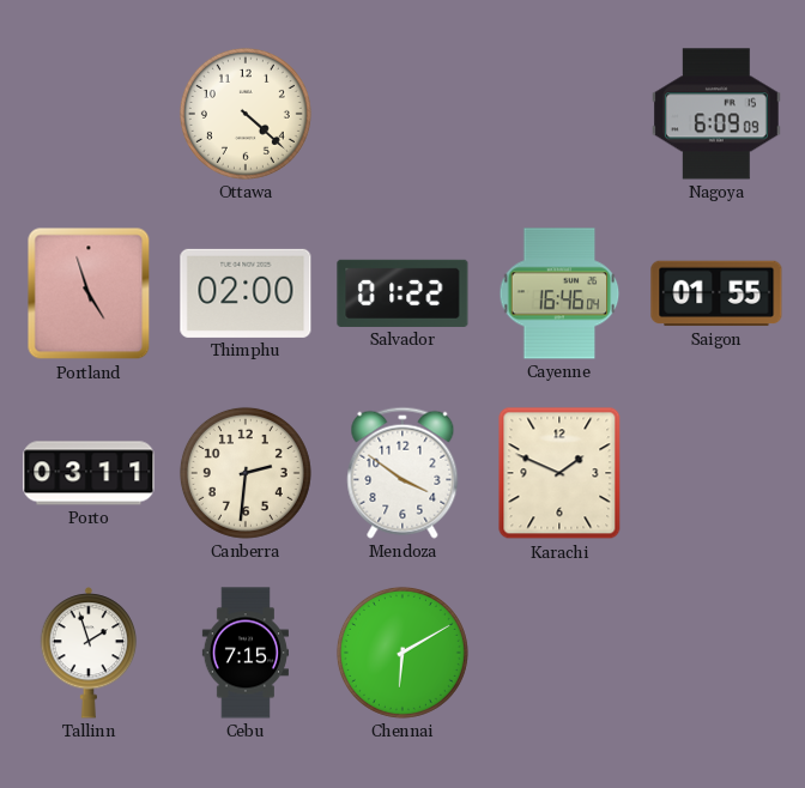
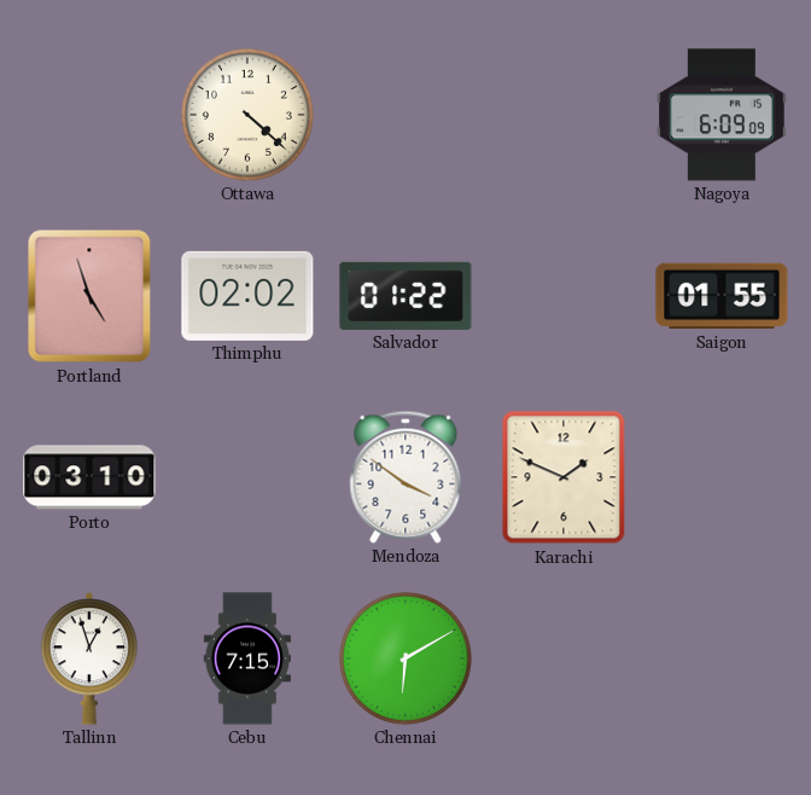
Thimphu: 02:00 -> 02:02 (247, 296)
Cayenne: 16:46 -> none (559, 293)
Porto: 03:11 -> 03:10 (89, 477)
Canberra: 2:31 -> none (246, 473)
Tallinn: 1:57 -> 12:57 (89, 658)
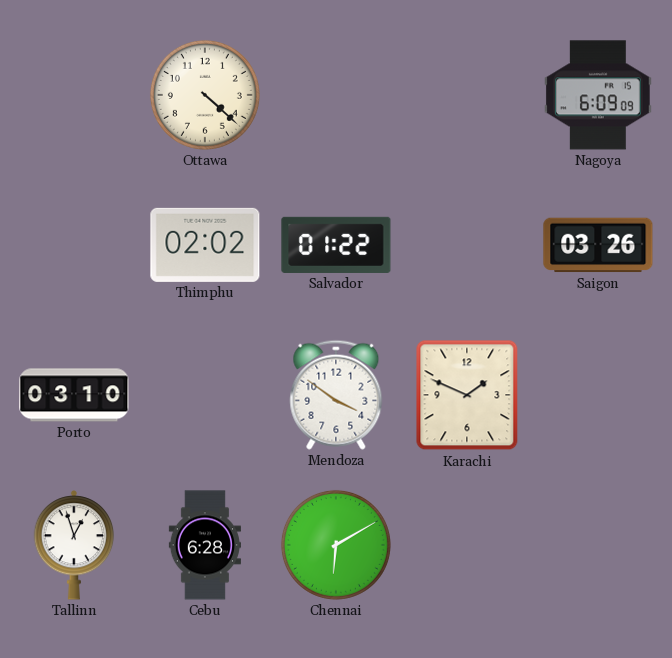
Portland: 4:57 -> none (89, 296)
Saigon: 01:55 -> 03:26 (598, 245)
Cebu: 7:15 -> 6:28 (205, 545)
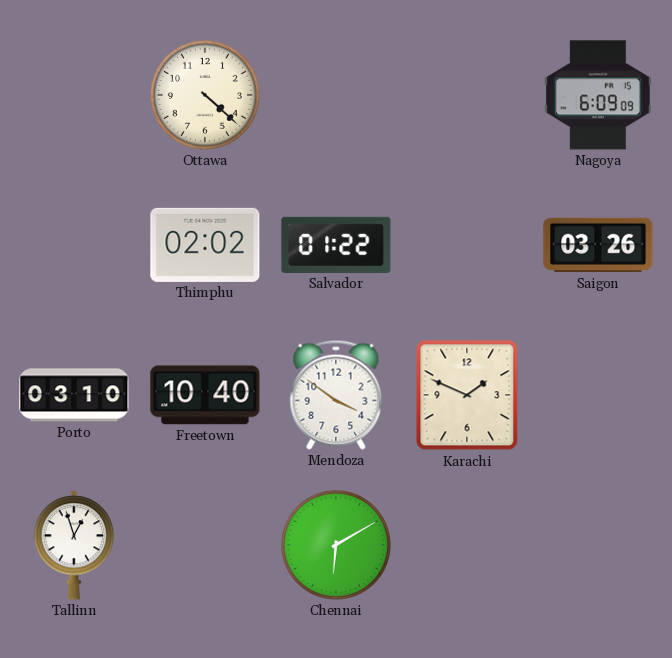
Freetown: none -> 10:40 (205, 395)
Cebu: 6:28 -> none (205, 545)
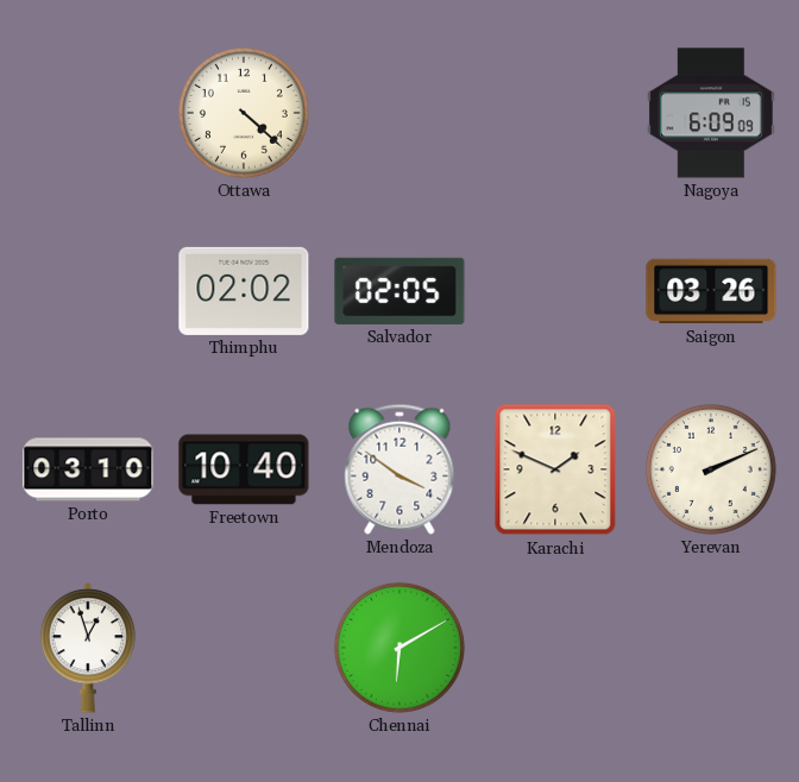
Salvador: 01:22 -> 02:05 (400, 291)
Yerevan: none -> 2:11 (711, 469)
